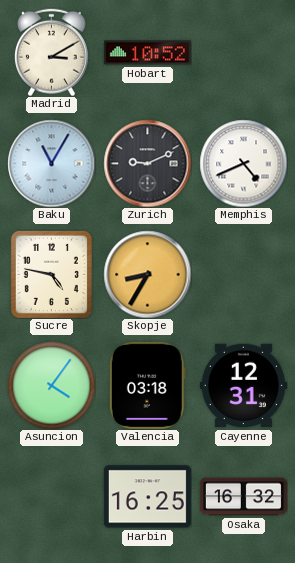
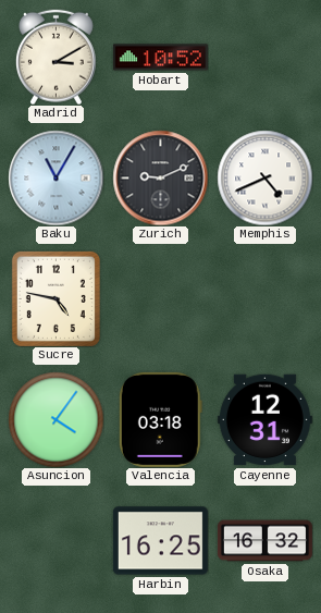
Skopje: 8:35 -> none (147, 274)
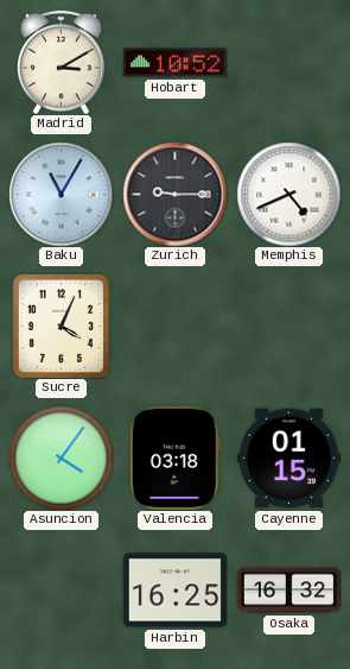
Zurich: 9:11 -> 9:15 (174, 194)
Sucre: 4:47 -> 4:04 (61, 326)
Cayenne: 12:31 -> 01:15 (288, 459)
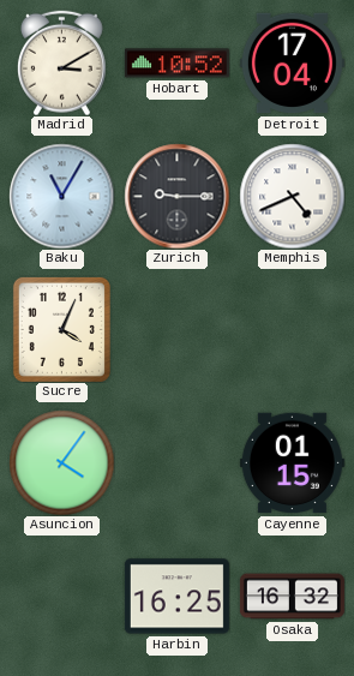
Detroit: none -> 17:04 (292, 64)
Valencia: 03:18 -> none (174, 457)
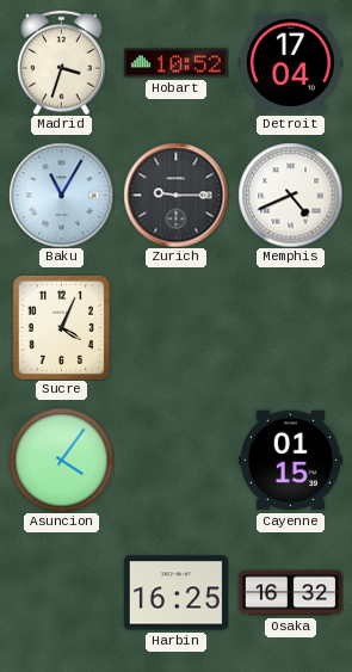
Madrid: 3:10 -> 3:33 (61, 62)
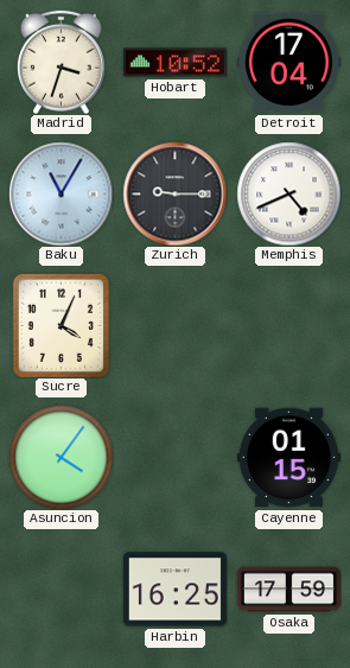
Osaka: 16:32 -> 17:59 (288, 590)
